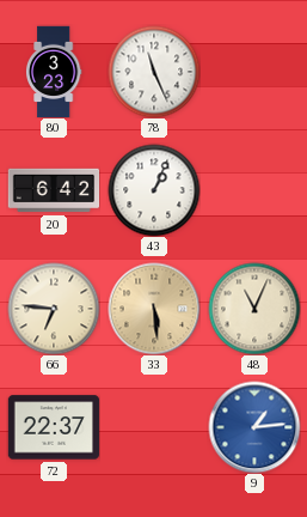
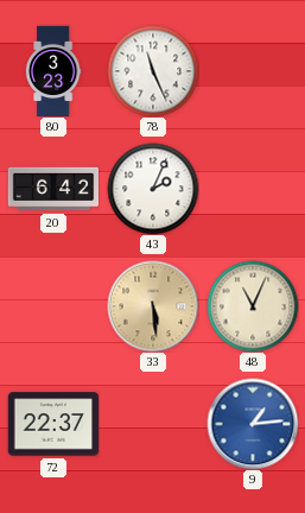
43: 1:04 -> 2:04 (153, 189)
66: 6:46 -> none (54, 309)
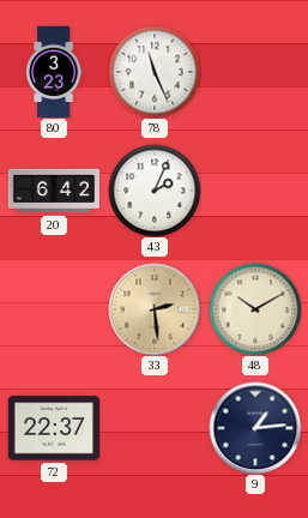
33: 5:29 -> 2:29 (155, 309)
48: 11:04 -> 10:10 (255, 309)
9 dial: blue -> navy (255, 428)
